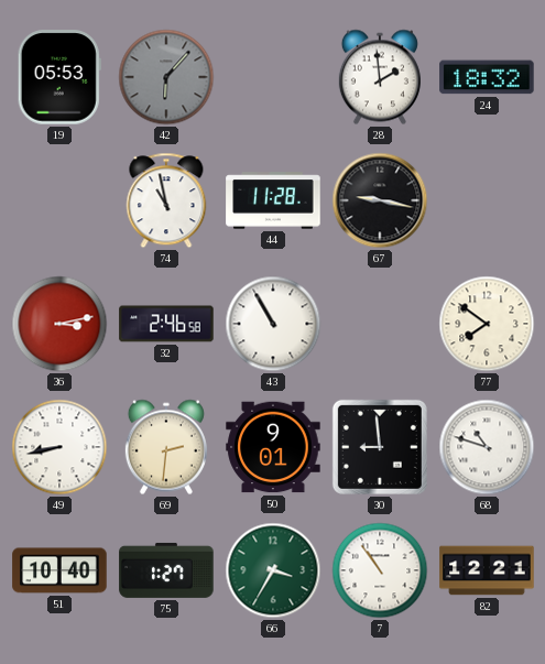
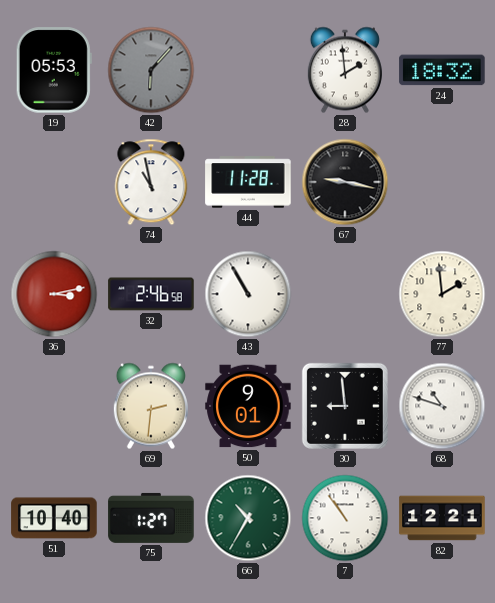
77: 7:51 -> 1:59 (442, 294)
49: 8:43 -> none (59, 447)
66: 3:35 -> 10:35 (248, 518)
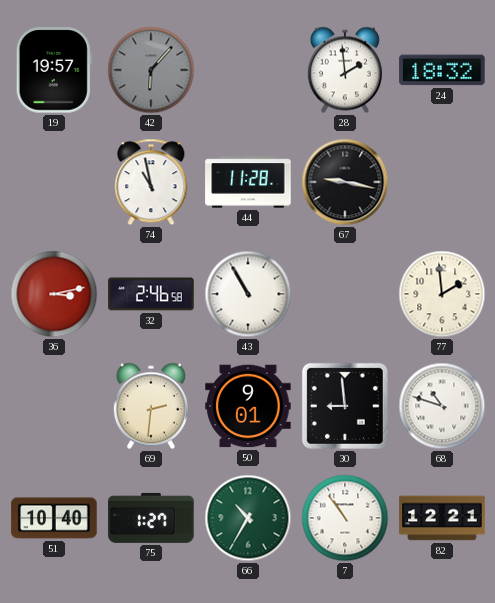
19: 05:53 -> 19:57 (54, 70)
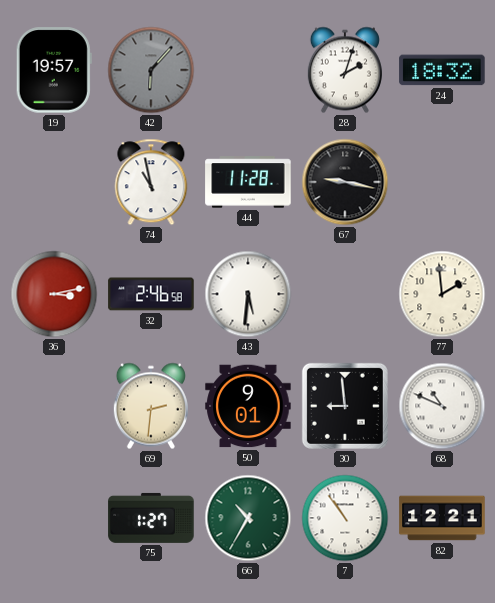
28: 1:59 -> 2:03 (345, 70)
43: 10:55 -> 5:31 (248, 294)
68: 10:48 -> 10:49 (442, 406)
51: 10:40 -> none (54, 518)
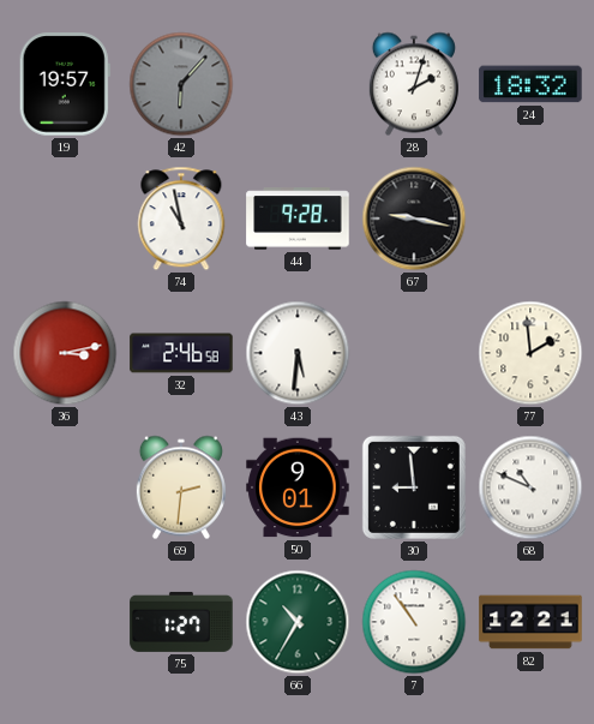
44: 11:28 -> 9:28 (298, 219)
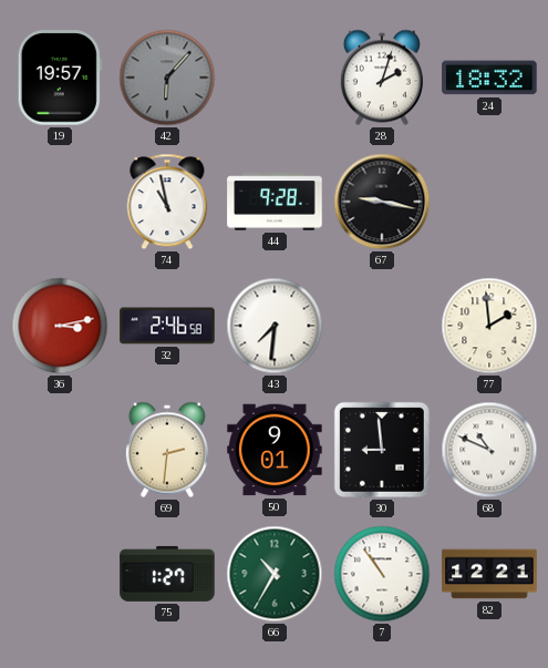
43: 5:31 -> 7:31 (275, 326)
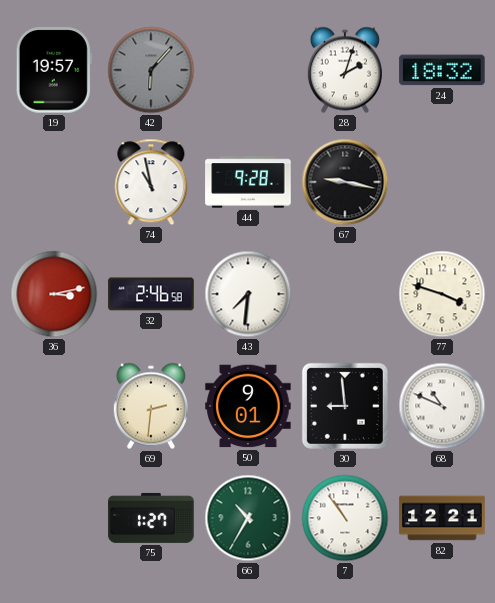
77: 1:59 -> 3:48 (442, 294)
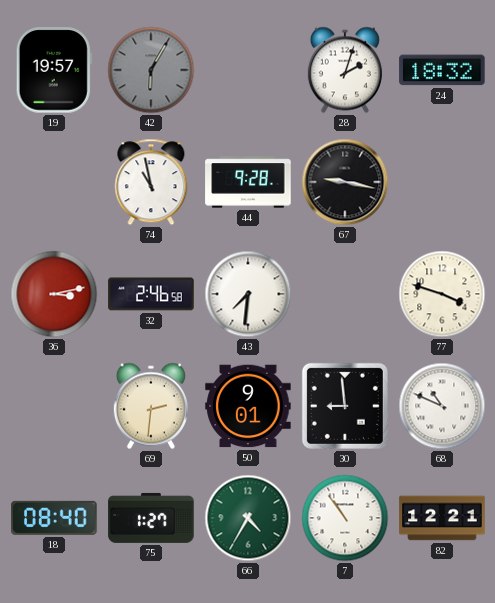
42: 6:07 -> 6:05 (151, 70)
18: none -> 08:40 (54, 518)
66: 10:35 -> 4:35 (248, 518)
